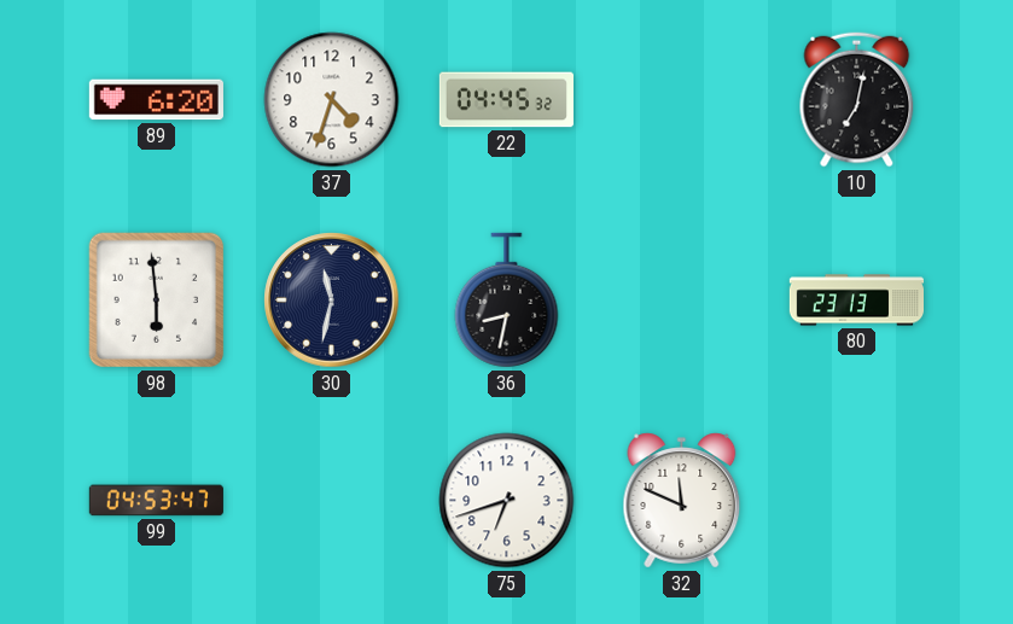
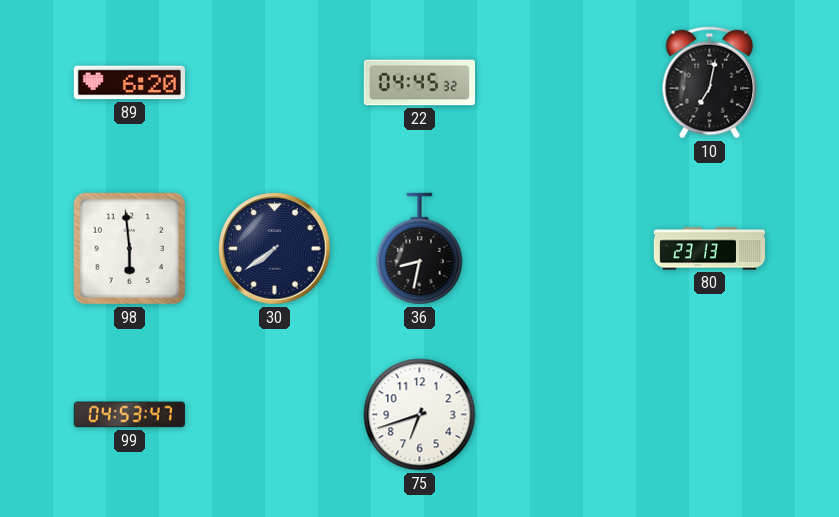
37: 4:33 -> none (332, 100)
30: 11:32 -> 7:39 (275, 249)
32: 11:49 -> none (682, 501)
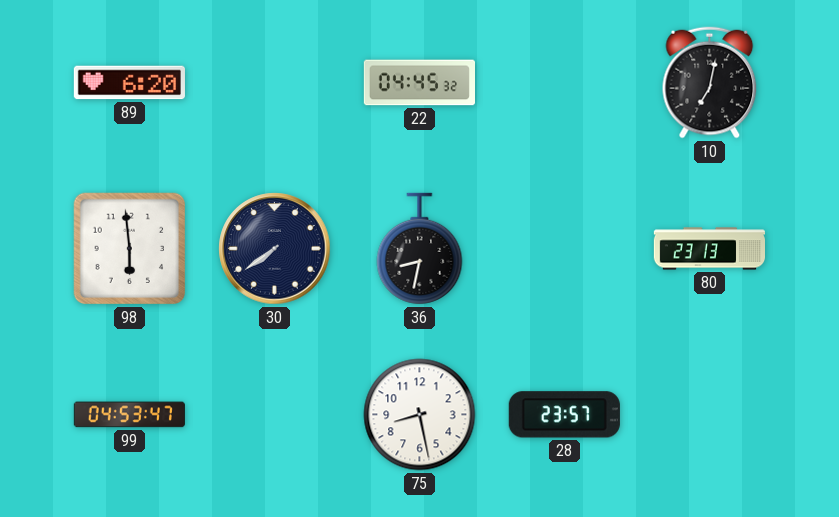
75: 6:42 -> 8:28 (420, 415)
28: none -> 23:57 (564, 415)
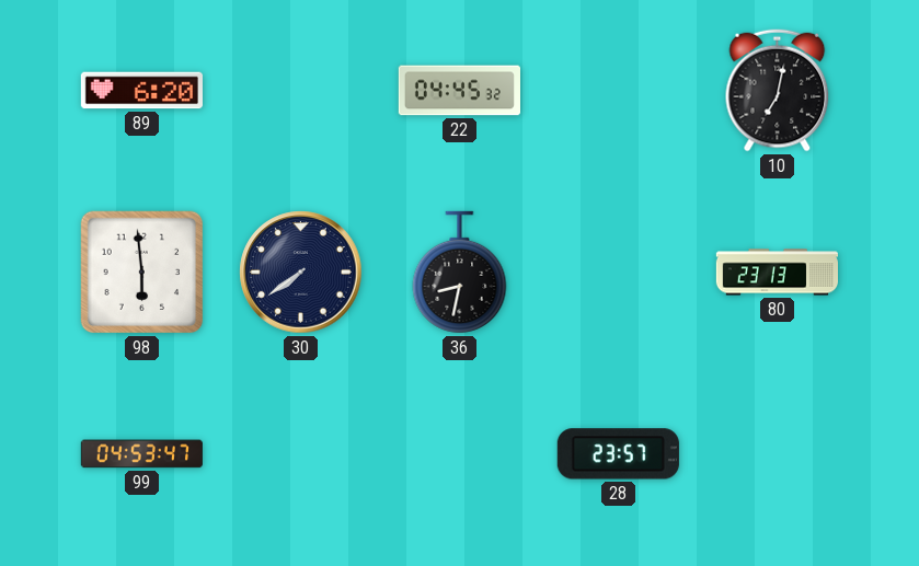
75: 8:28 -> none (420, 415)
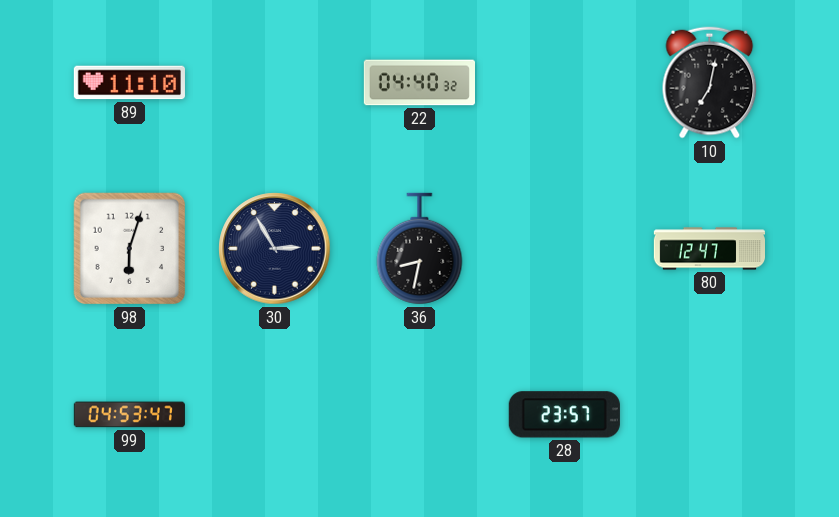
89: 6:20 -> 11:10 (129, 83)
22: 04:45 -> 04:40 (419, 83)
98: 5:59 -> 6:03 (130, 249)
30: 7:39 -> 2:55 (275, 249)
80: 23:13 -> 12:47 (709, 249)
